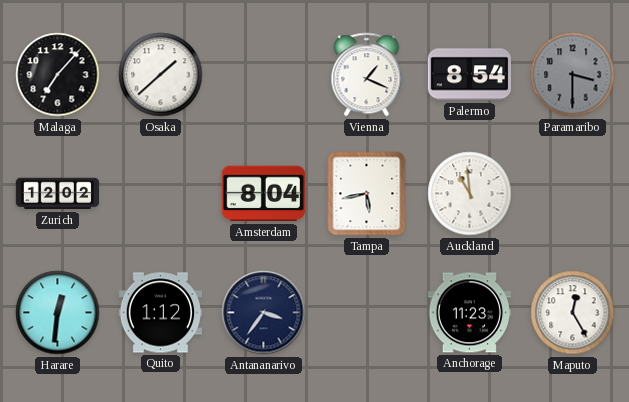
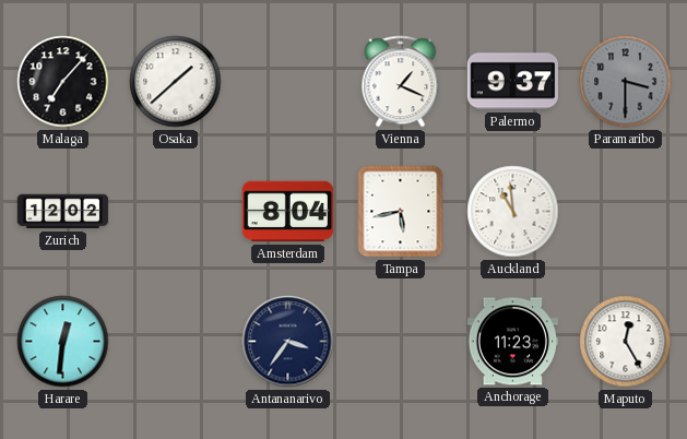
Palermo: 8:54 -> 9:37 (512, 82)
Quito: 1:12 -> none (161, 313)
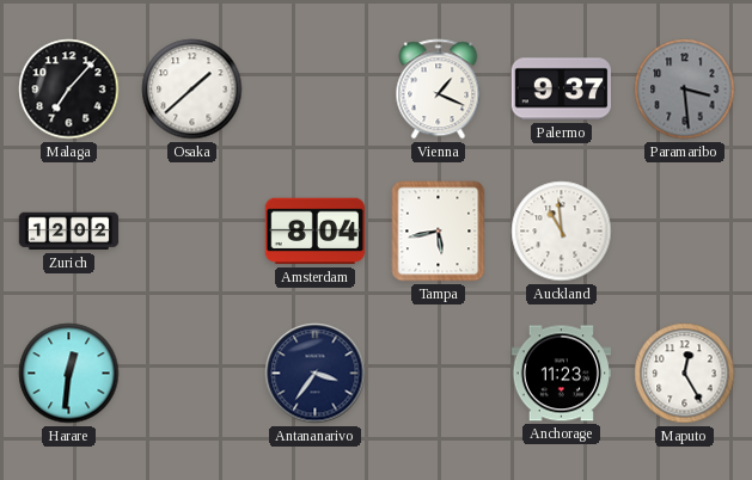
Paramaribo: 3:30 -> 3:29 (685, 90)
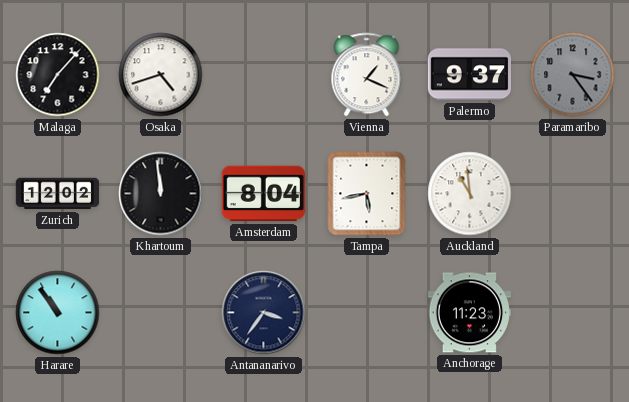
Osaka: 1:38 -> 4:42 (161, 75)
Paramaribo: 3:29 -> 3:24 (573, 75)
Khartoum: none -> 11:59 (161, 194)
Harare: 12:31 -> 10:54 (58, 313)
Maputo: 12:25 -> none (685, 374)
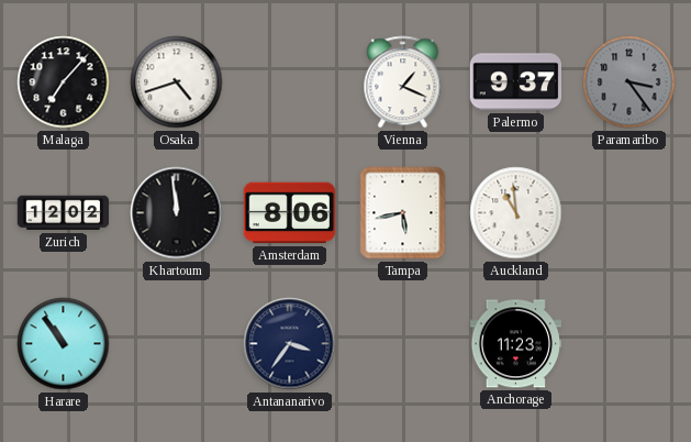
Amsterdam: 8:04 -> 8:06 (290, 213)
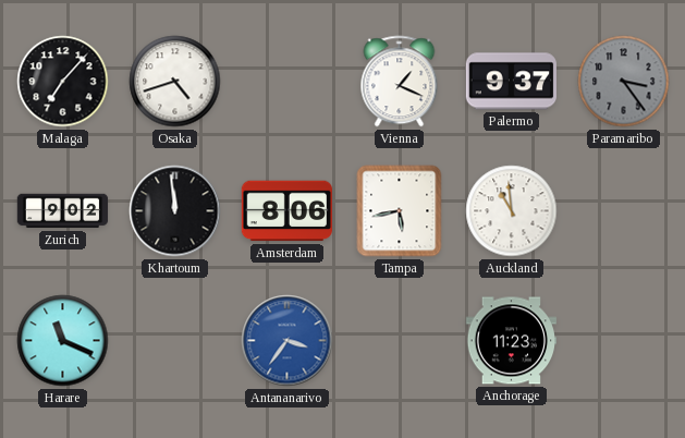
Zurich: 12:02 -> 9:02 (63, 211)
Harare: 10:54 -> 11:19 (63, 341)
Antananarivo dial: navy -> blue (288, 341)
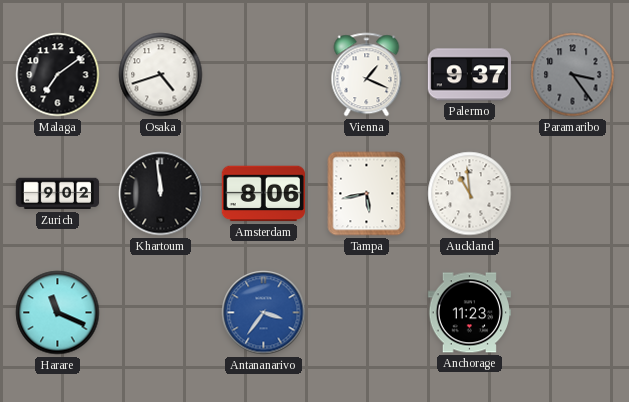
Malaga: 7:07 -> 7:09 (58, 75)
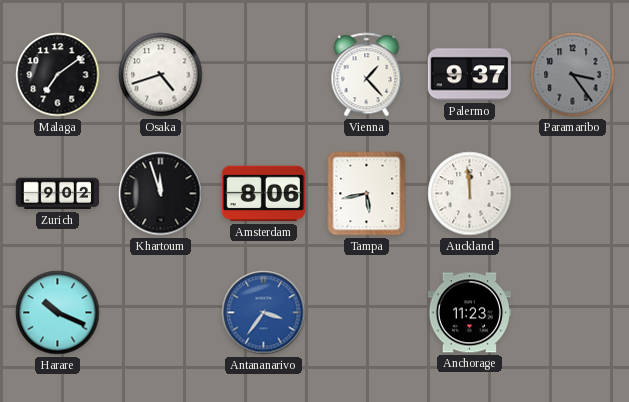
Vienna: 1:19 -> 1:23 (367, 75)
Khartoum: 11:59 -> 11:57 (161, 194)
Auckland: 10:59 -> 11:59 (470, 194)
Harare: 11:19 -> 10:19 (58, 313)
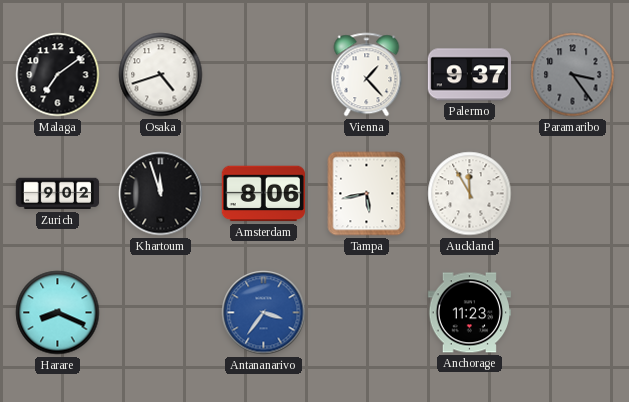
Auckland: 11:59 -> 11:55 (470, 194)
Harare: 10:19 -> 8:19 (58, 313)
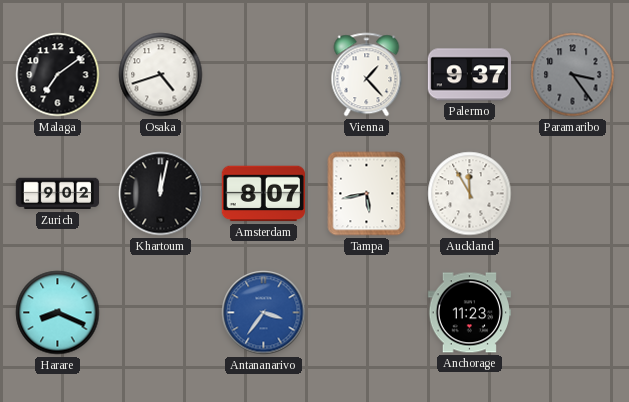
Khartoum: 11:57 -> 12:02 (161, 194)
Amsterdam: 8:06 -> 8:07 (264, 194)
